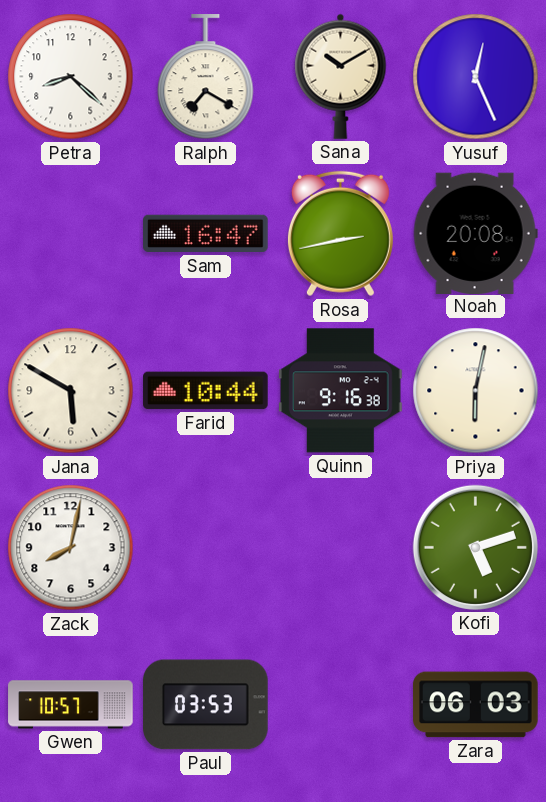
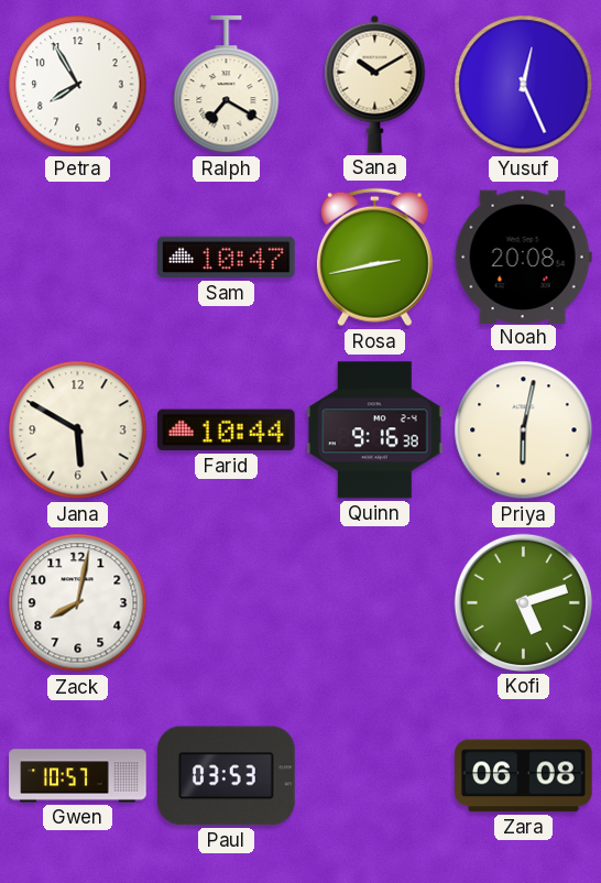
Petra: 8:22 -> 7:55 (78, 85)
Sam: 16:47 -> 10:47 (227, 258)
Zara: 06:03 -> 06:08 (524, 776)
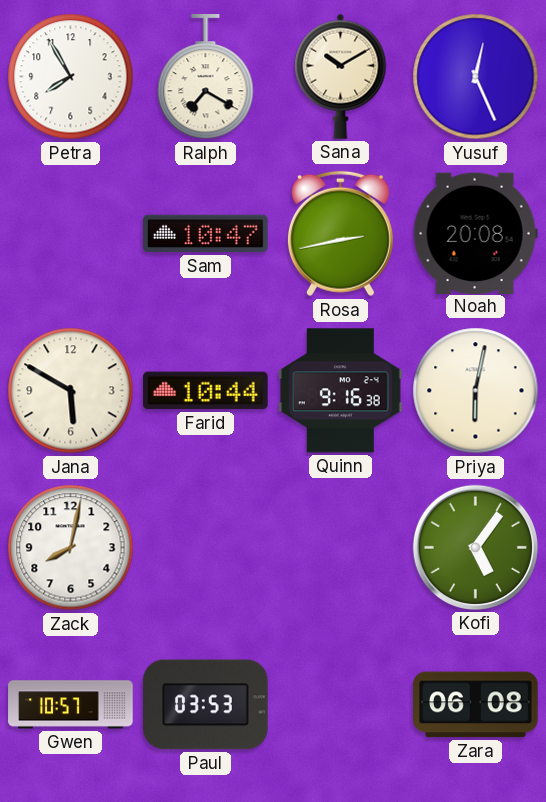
Kofi: 5:12 -> 5:06 (475, 547)
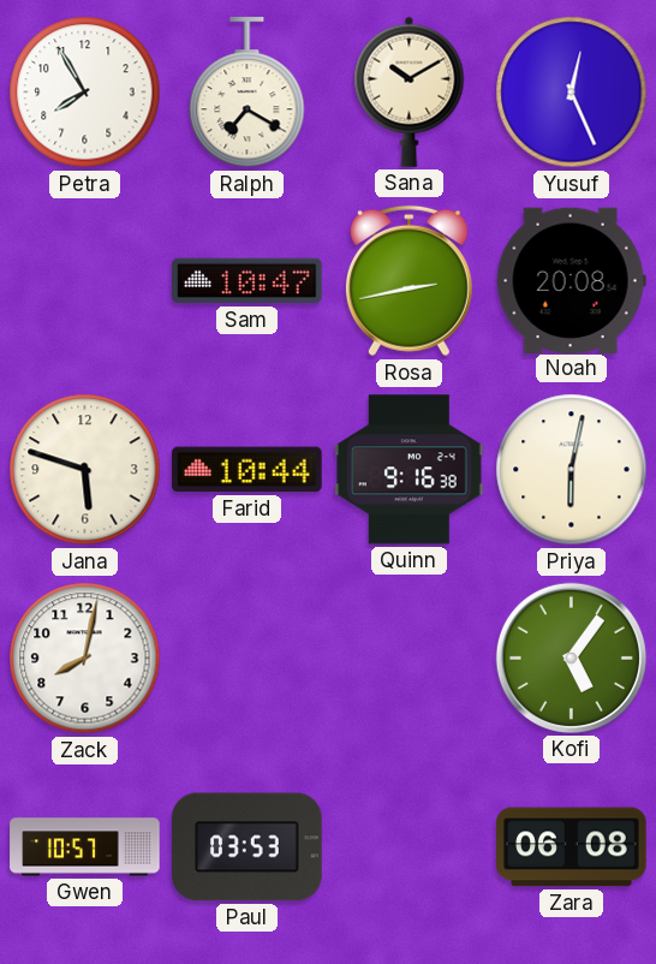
Jana: 5:50 -> 5:48 (85, 470)
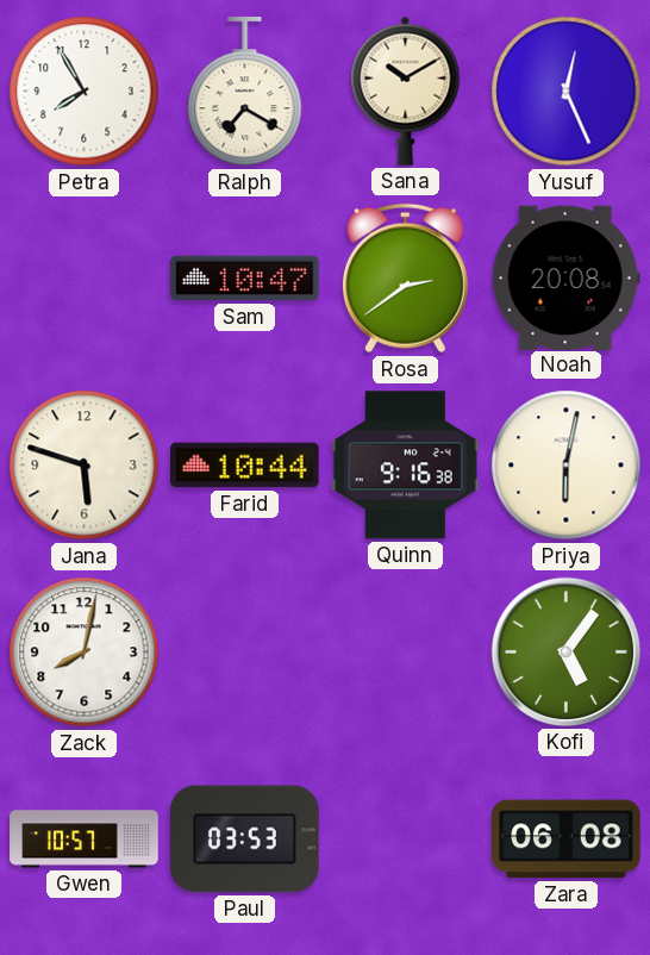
Rosa: 2:43 -> 2:39 (405, 279)
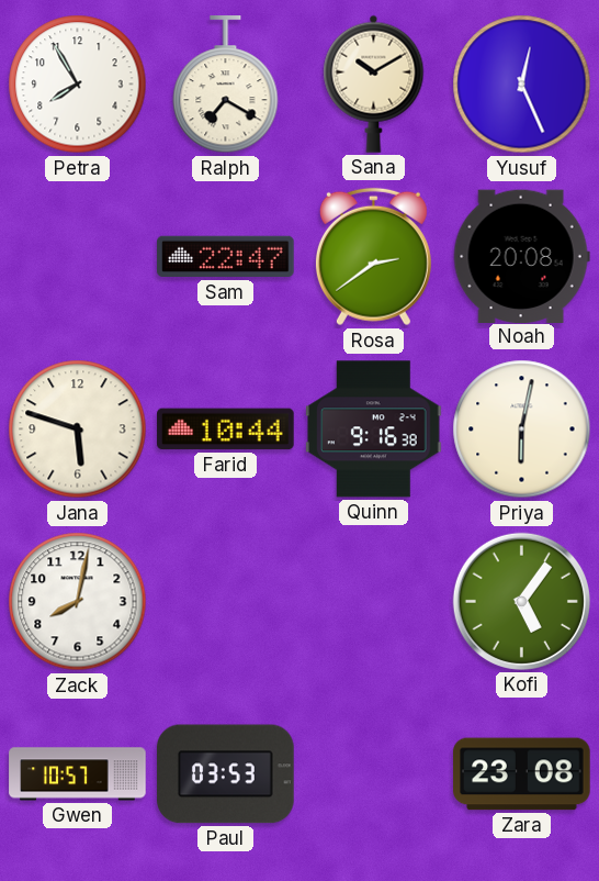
Sam: 10:47 -> 22:47 (226, 257)
Zara: 06:08 -> 23:08 (522, 774)
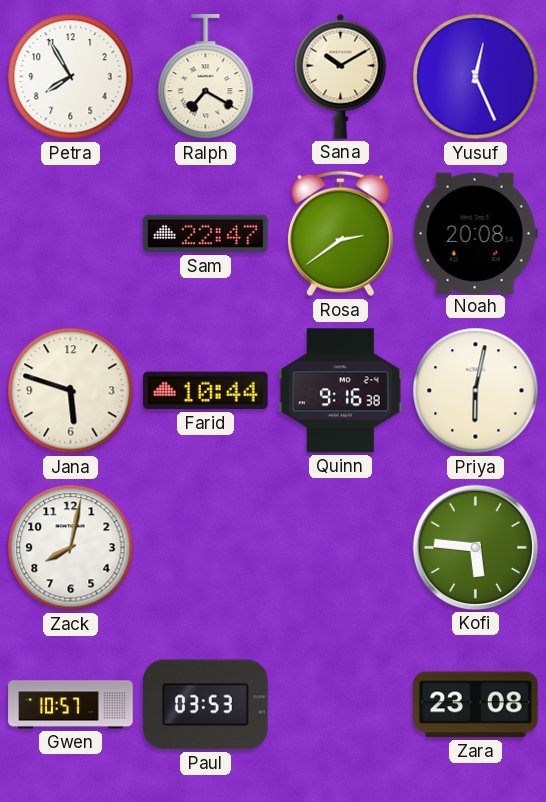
Kofi: 5:06 -> 5:46 (475, 547)
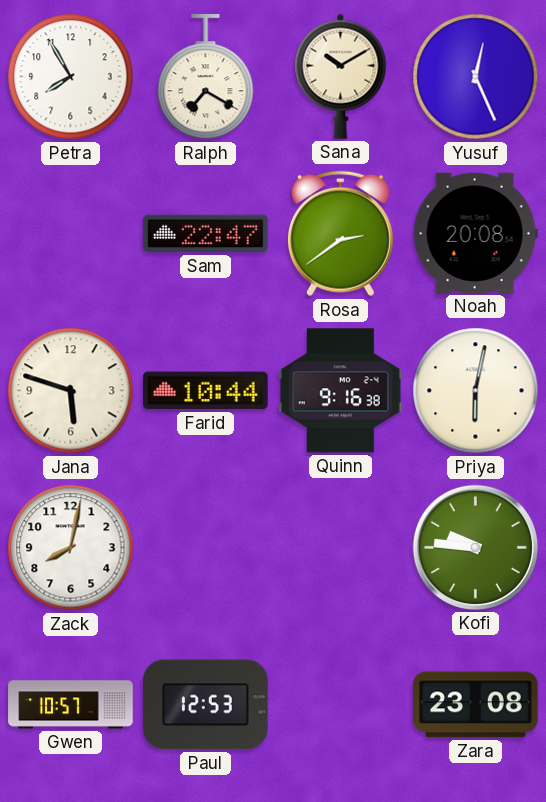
Kofi: 5:46 -> 9:46 (475, 547)
Paul: 03:53 -> 12:53 (206, 705)
